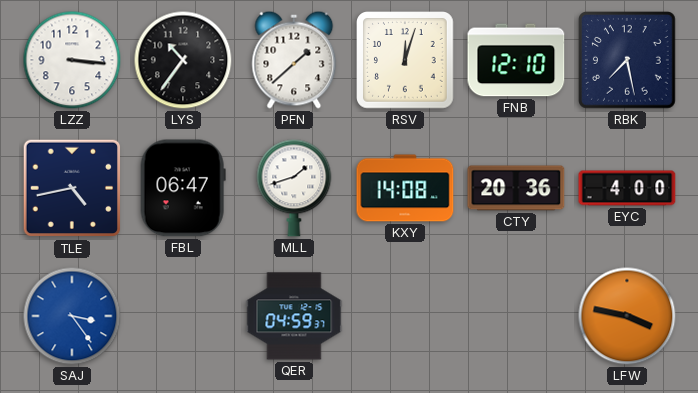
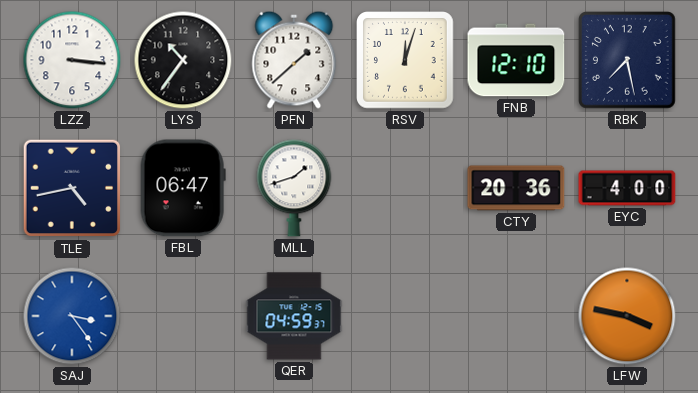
KXY: 14:08 -> none (405, 188)
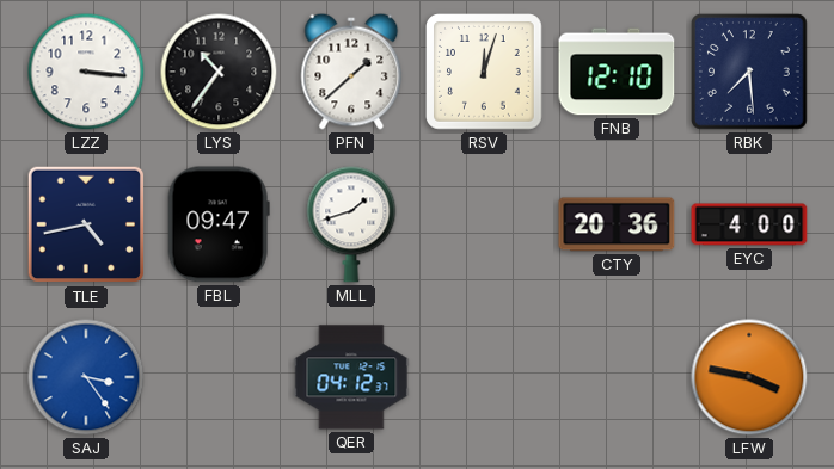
RBK: 7:28 -> 7:29 (750, 73)
FBL: 06:47 -> 09:47 (219, 224)
QER: 04:59 -> 04:12 (351, 377)
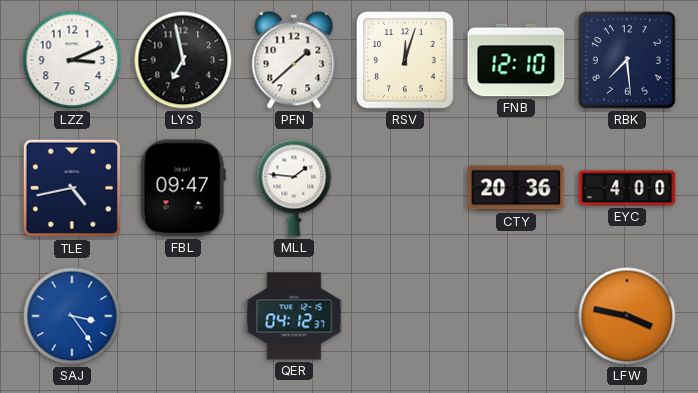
LZZ: 3:16 -> 3:11 (72, 60)
LYS: 10:36 -> 6:58 (183, 60)
MLL: 1:42 -> 1:46 (294, 188)
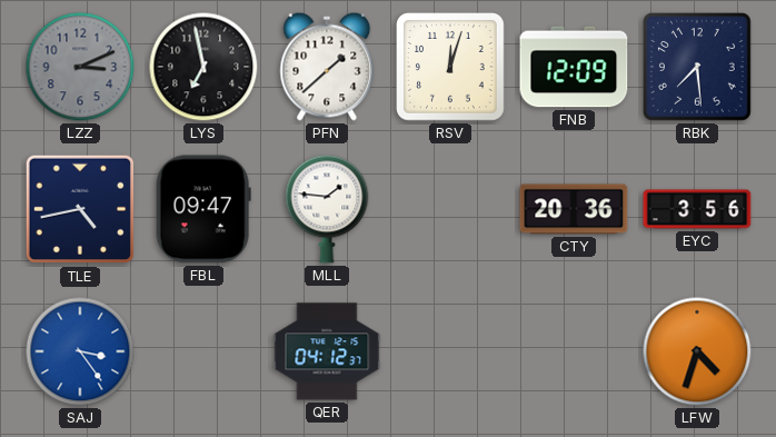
LZZ dial: white -> grey (80, 67)
FNB: 12:10 -> 12:09 (574, 67)
EYC: 4:00 -> 3:56 (697, 209)
LFW: 3:47 -> 4:33 (697, 351)
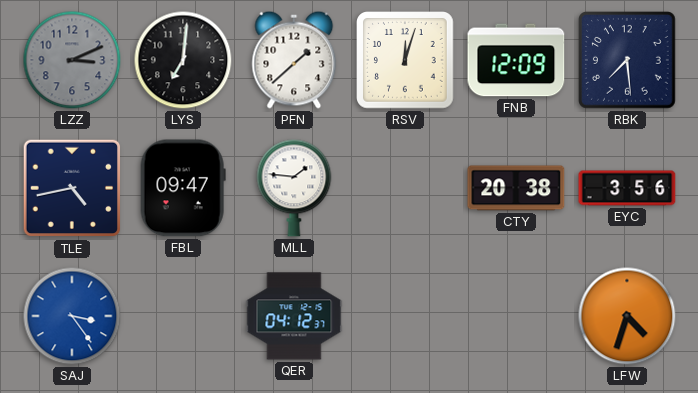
LYS: 6:58 -> 7:01 (183, 60)
CTY: 20:36 -> 20:38 (516, 188)
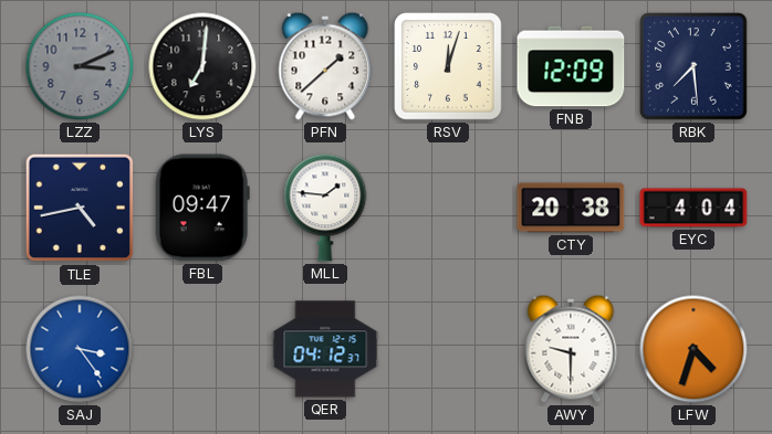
EYC: 3:56 -> 4:04 (693, 208)
AWY: none -> 9:30 (571, 349)
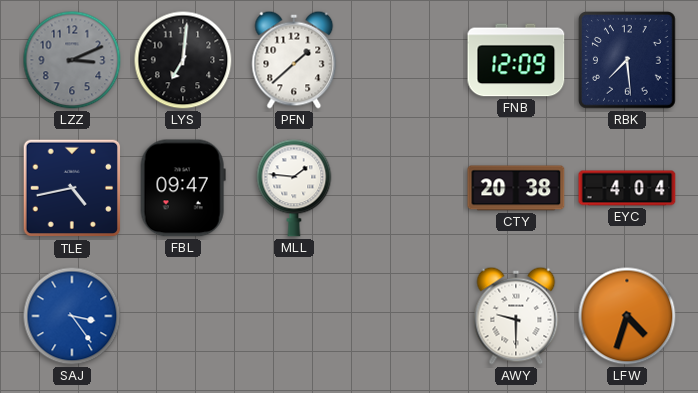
RSV: 12:03 -> none (449, 67)
QER: 04:12 -> none (325, 349)
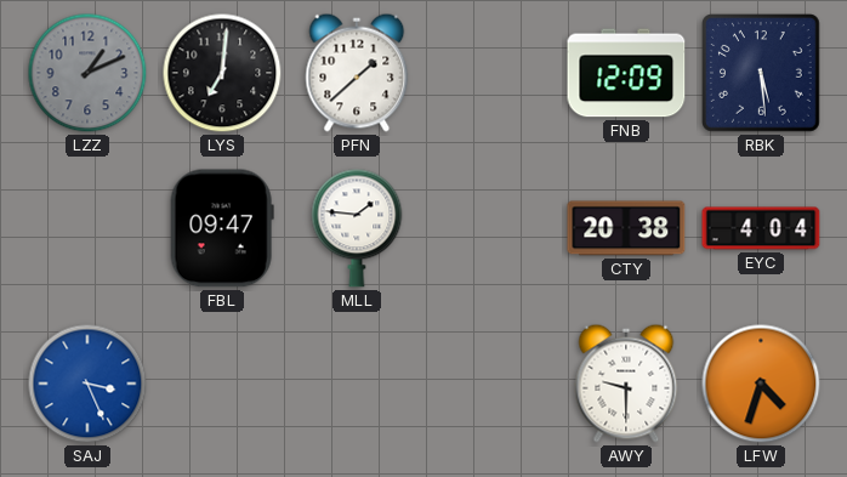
LZZ: 3:11 -> 1:11 (87, 73)
RBK: 7:29 -> 5:29 (762, 74)
TLE: 4:43 -> none (72, 188)
SAJ: 3:24 -> 3:26 (87, 384)
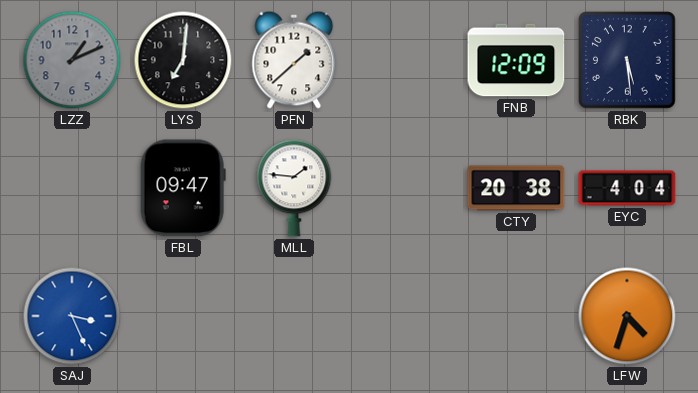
AWY: 9:30 -> none (626, 384)
